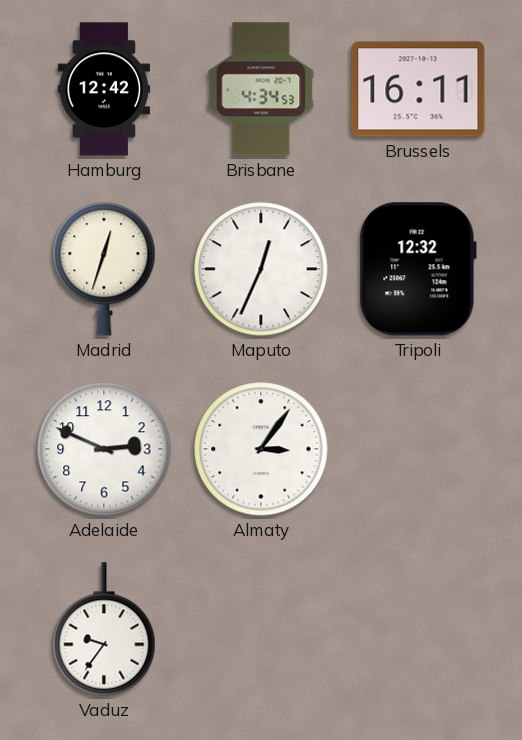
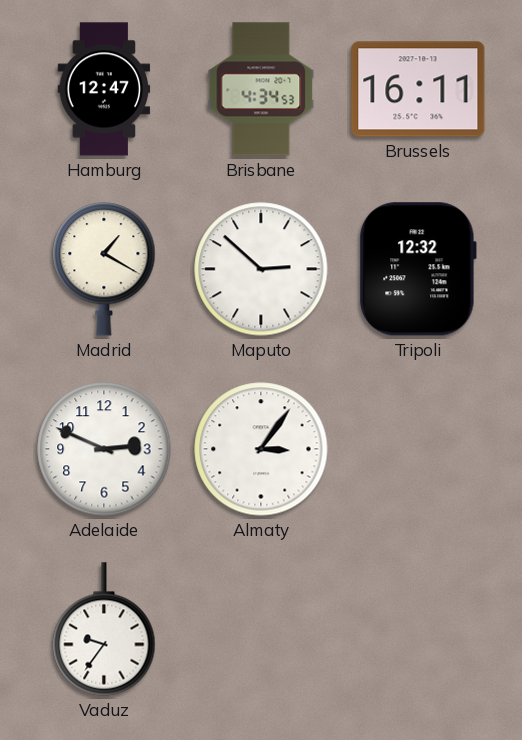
Hamburg: 12:42 -> 12:47 (104, 89)
Madrid: 12:33 -> 1:20 (104, 270)
Maputo: 12:34 -> 2:52 (261, 269)
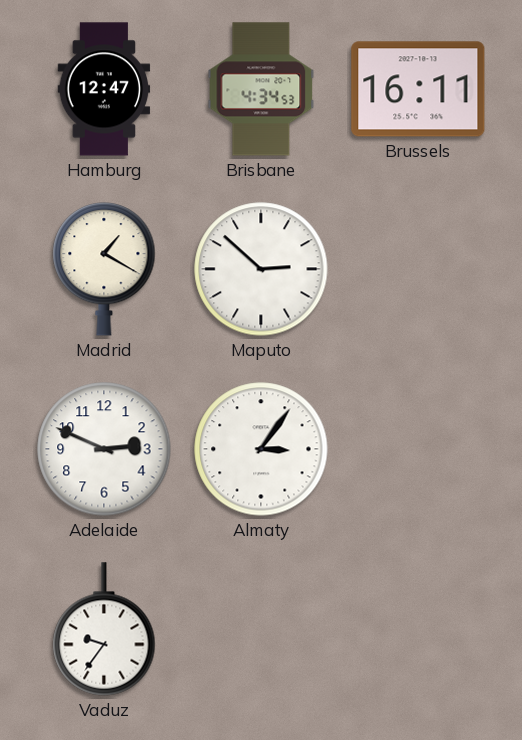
Tripoli: 12:32 -> none (418, 269)
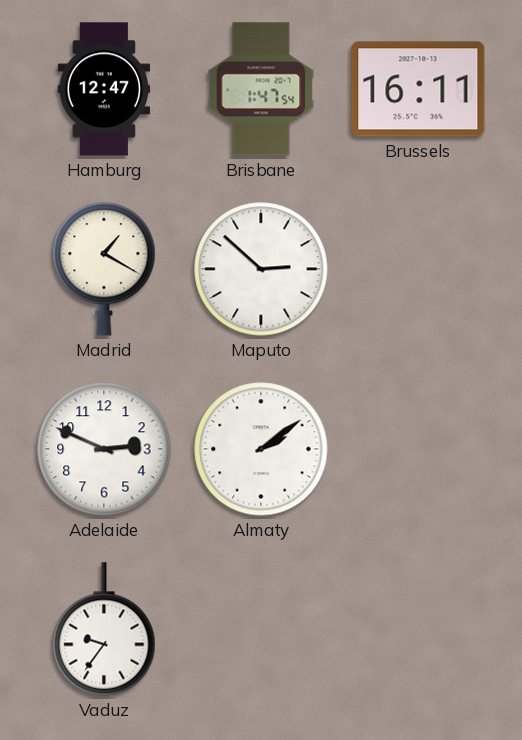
Brisbane: 4:34 -> 1:47 (261, 89)
Almaty: 3:06 -> 2:09 (261, 449)
